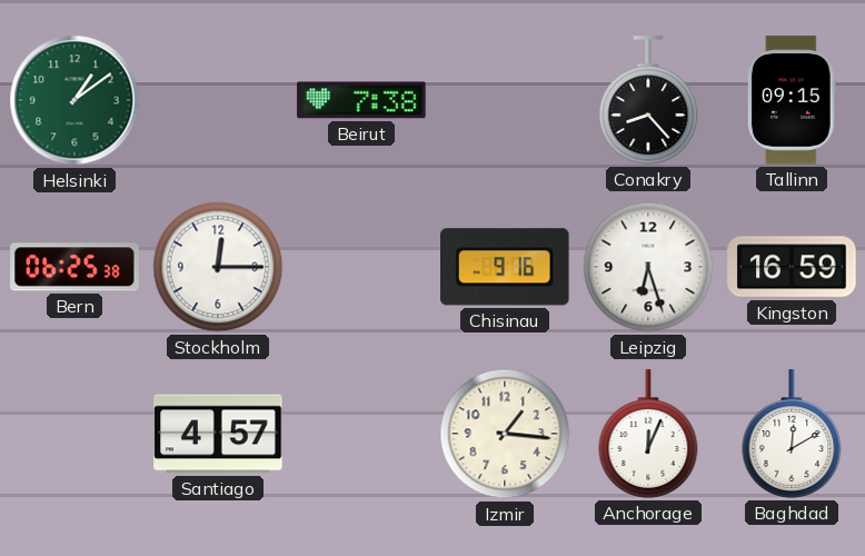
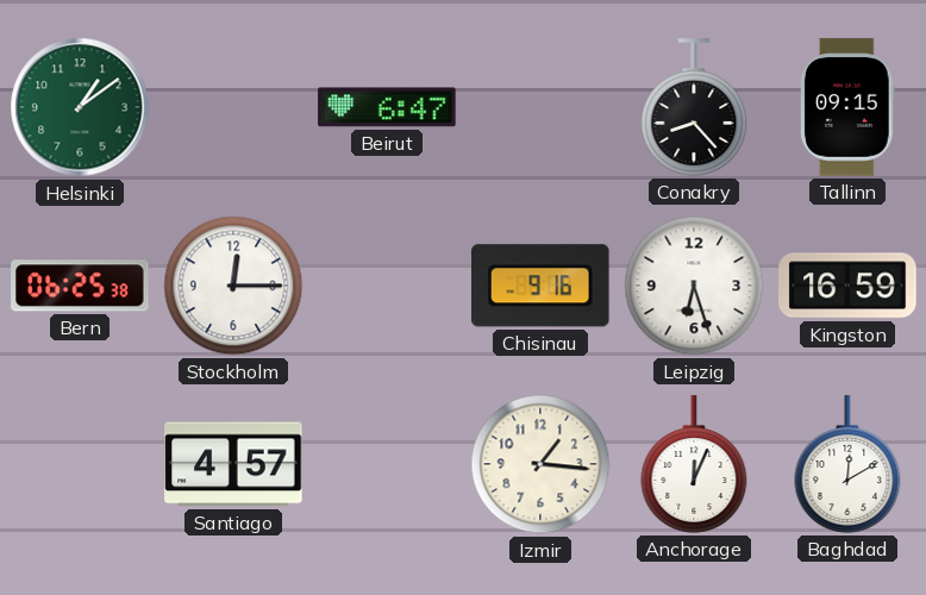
Beirut: 7:38 -> 6:47 (387, 107)
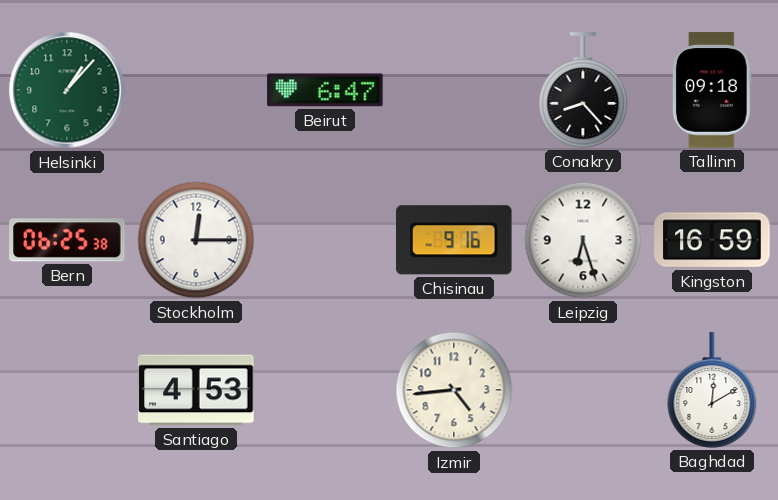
Helsinki: 1:09 -> 1:07 (67, 90)
Tallinn: 09:15 -> 09:18 (712, 90)
Santiago: 4:57 -> 4:53 (196, 390)
Izmir: 1:16 -> 4:44 (454, 390)
Anchorage: 12:04 -> none (694, 464)
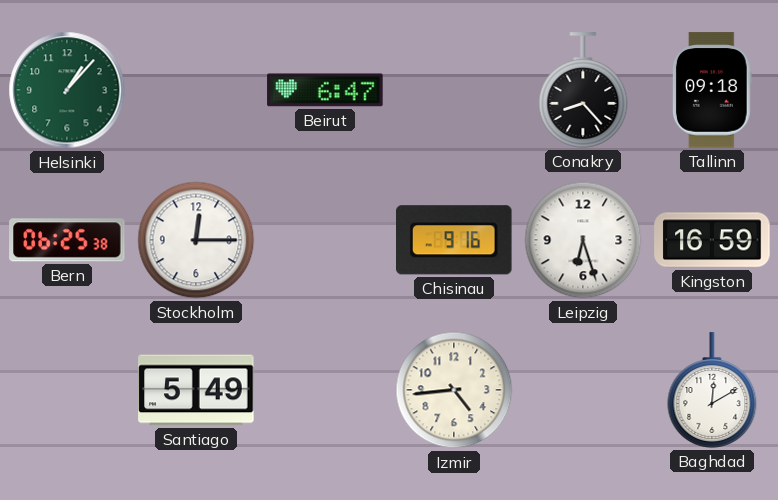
Santiago: 4:53 -> 5:49 (196, 390)
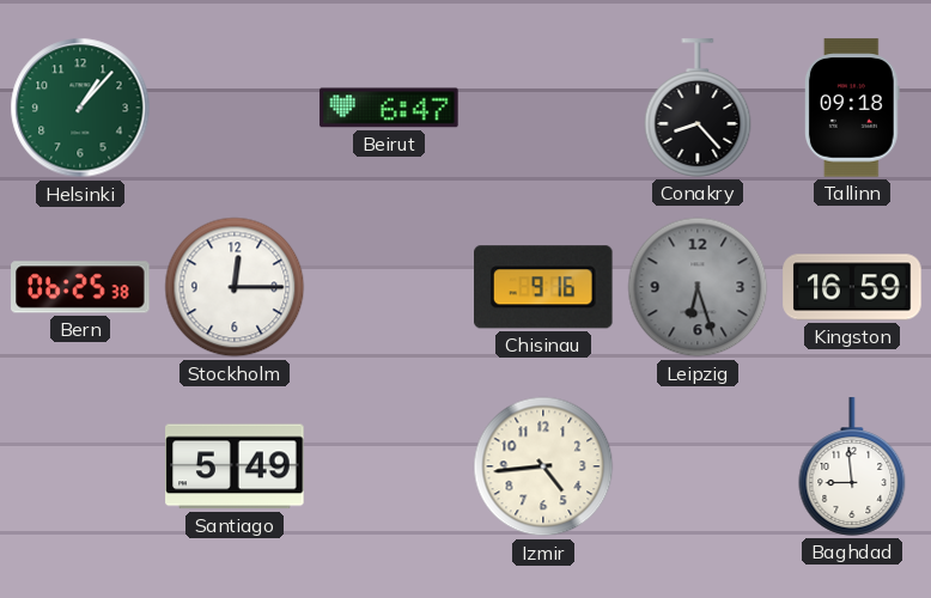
Leipzig dial: white -> grey (698, 287)
Baghdad: 12:10 -> 8:59 (852, 466)
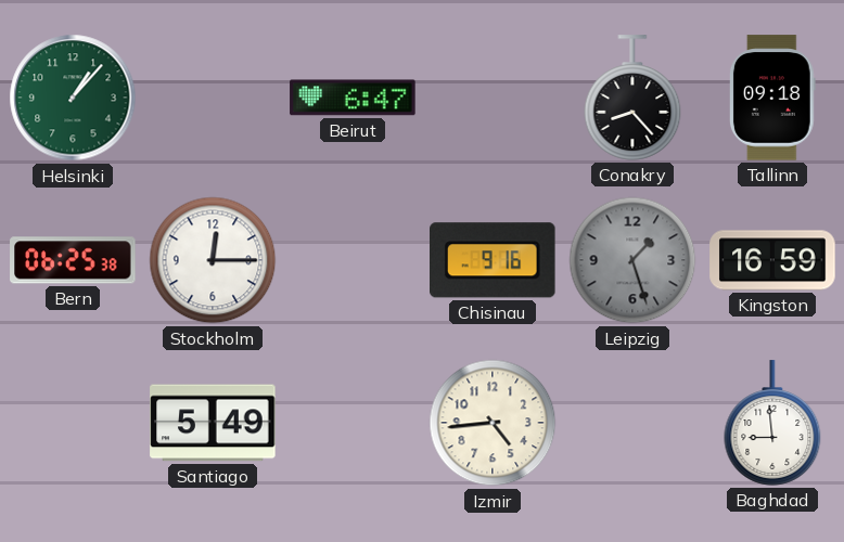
Leipzig: 6:27 -> 1:27 (632, 260)
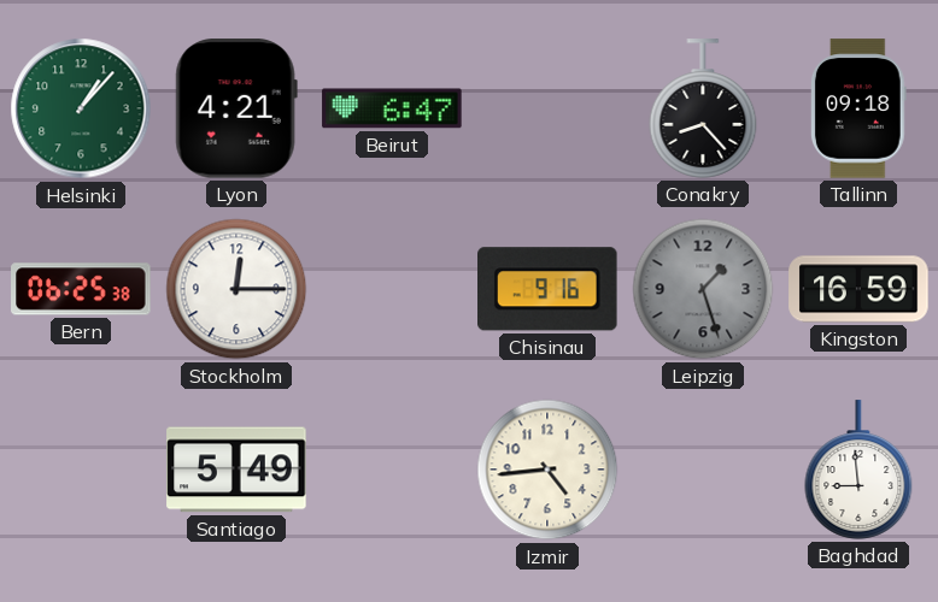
Lyon: none -> 4:21 (236, 108)
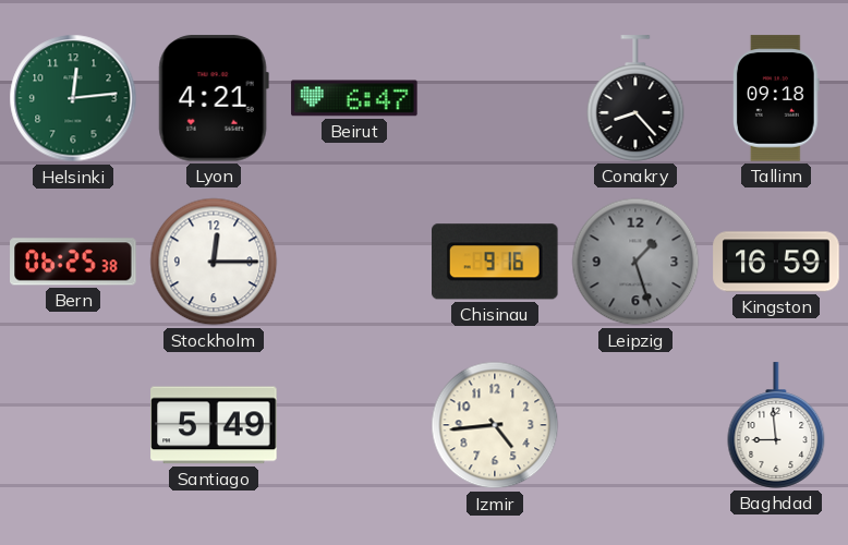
Helsinki: 1:07 -> 12:14 (73, 98)
